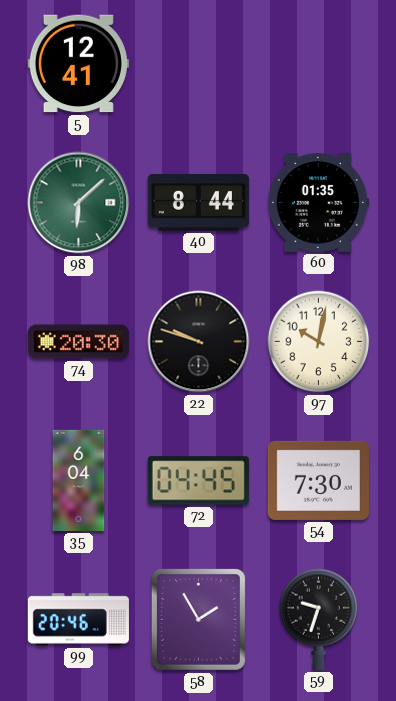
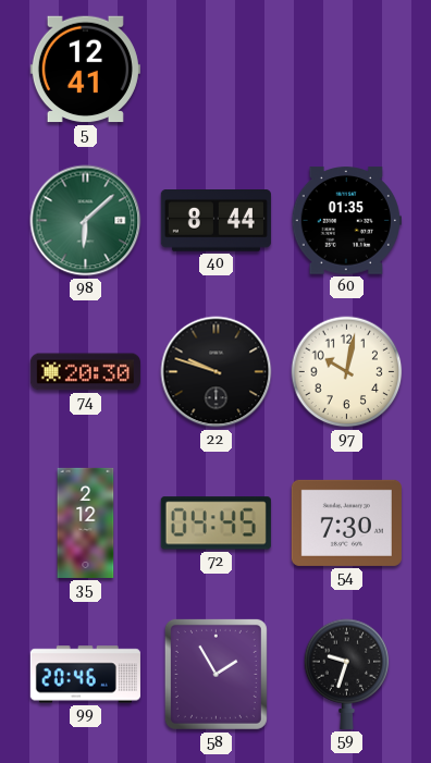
35: 6:04 -> 2:12 (86, 522)
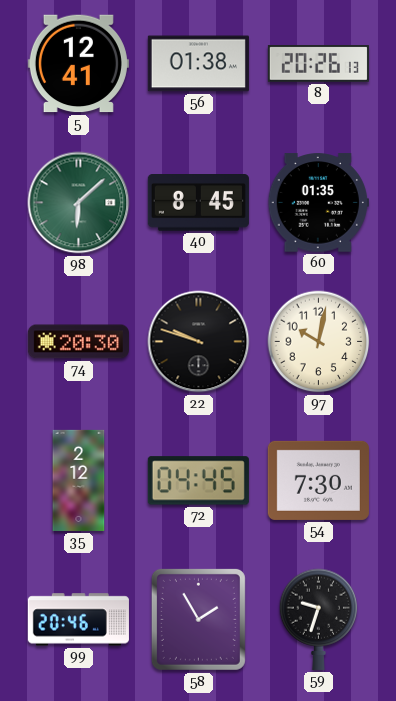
56: none -> 01:38 (198, 64)
8: none -> 20:26 (318, 64)
40: 8:44 -> 8:45 (198, 203)
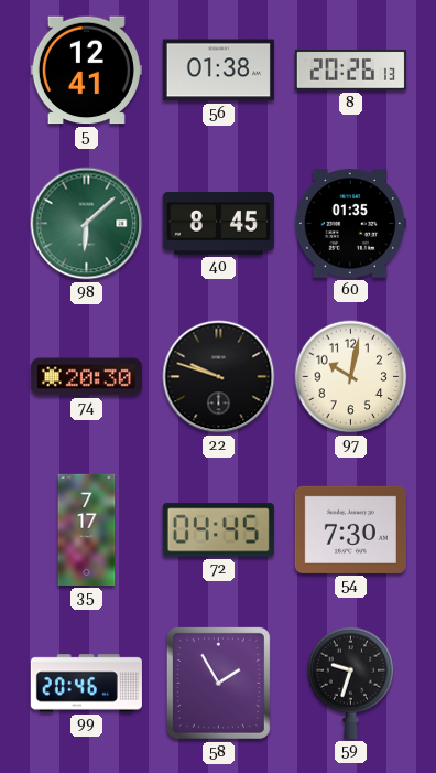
35: 2:12 -> 7:17 (87, 529)
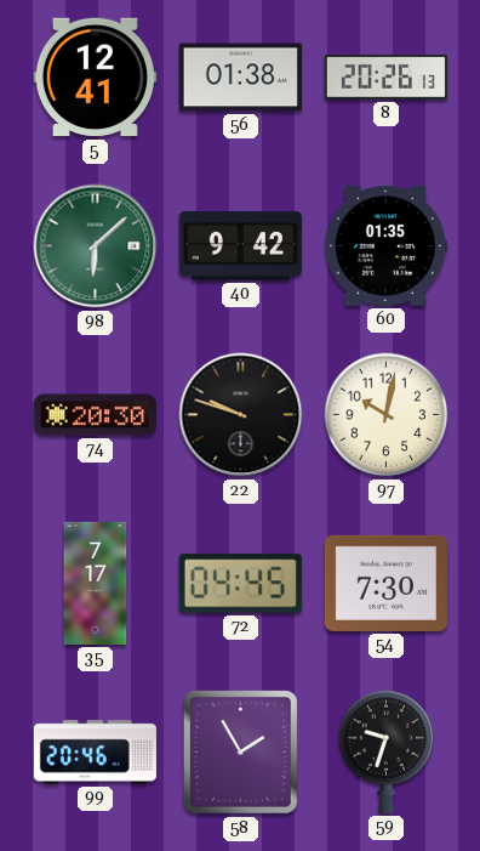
40: 8:45 -> 9:42 (240, 246)
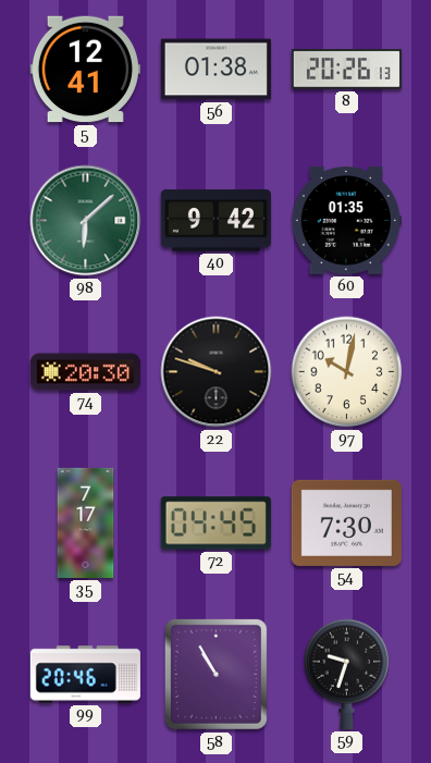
58: 1:55 -> 10:55 (215, 674)
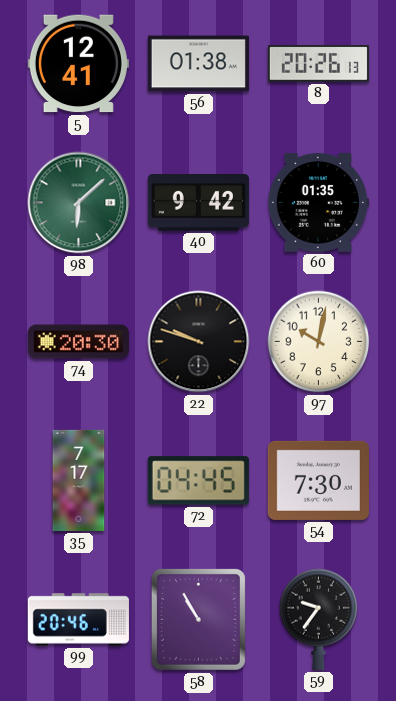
59: 9:33 -> 9:36 (319, 619)
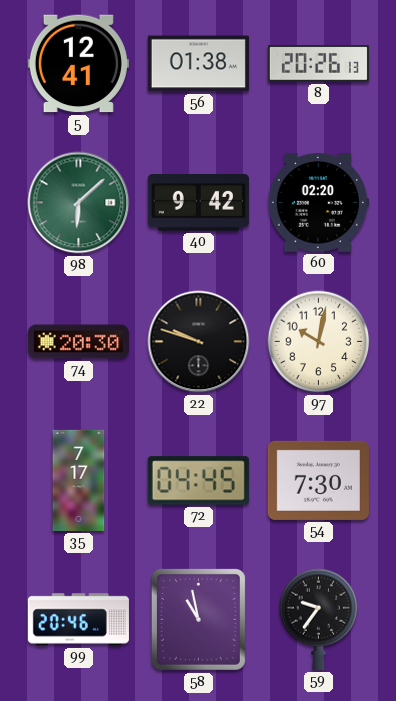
60: 01:35 -> 02:20 (318, 203)
58: 10:55 -> 10:58 (198, 619)
